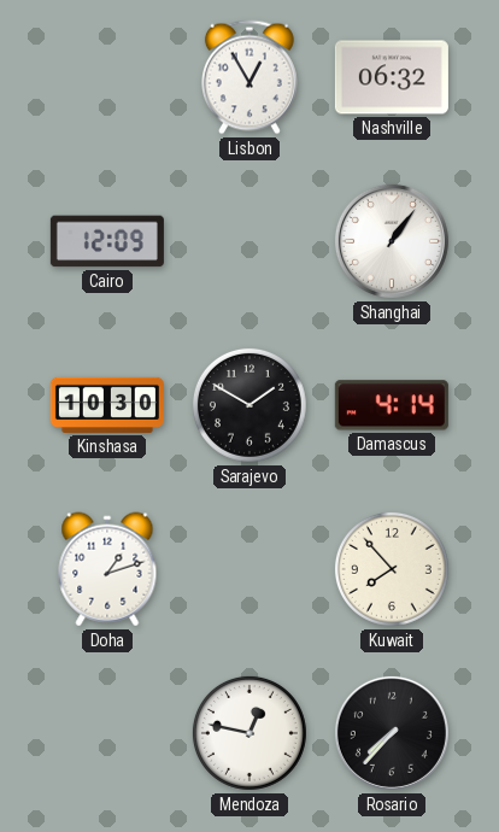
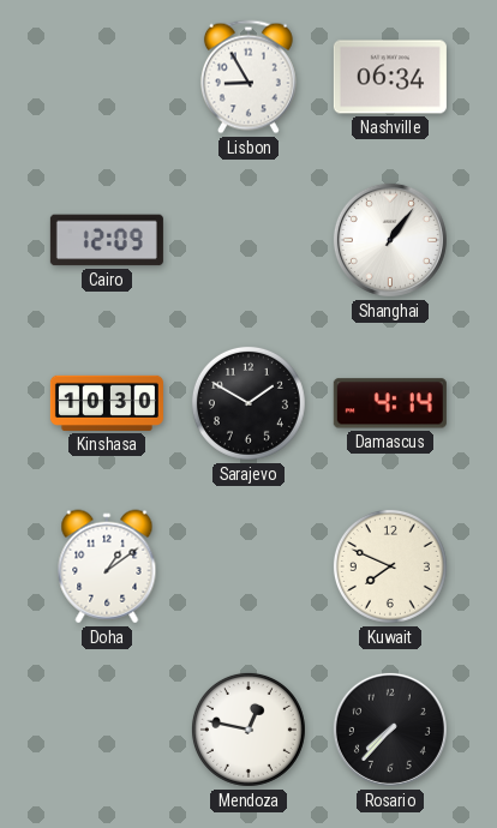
Lisbon: 12:55 -> 8:55 (248, 77)
Nashville: 06:32 -> 06:34 (390, 77)
Doha: 1:12 -> 1:09 (107, 566)
Kuwait: 7:53 -> 7:49 (390, 566)
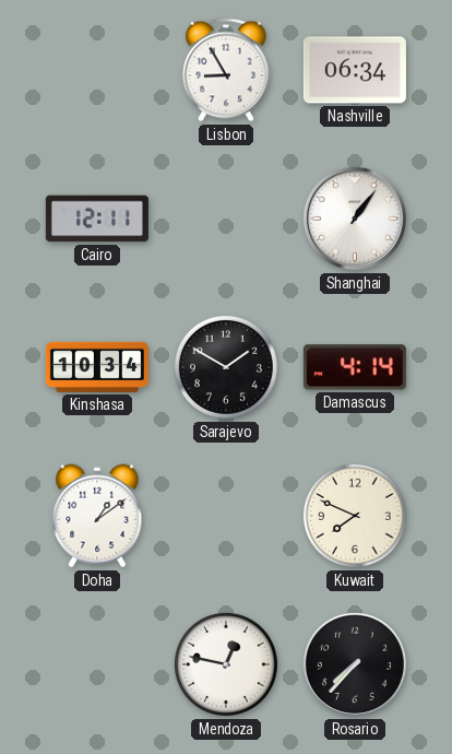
Cairo: 12:09 -> 12:11 (97, 219)
Kinshasa: 10:30 -> 10:34 (97, 367)
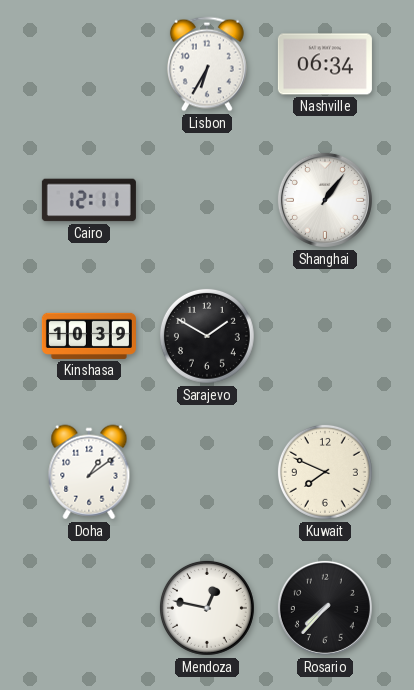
Lisbon: 8:55 -> 6:35 (207, 64)
Kinshasa: 10:34 -> 10:39 (89, 336)
Damascus: 4:14 -> none (355, 367)
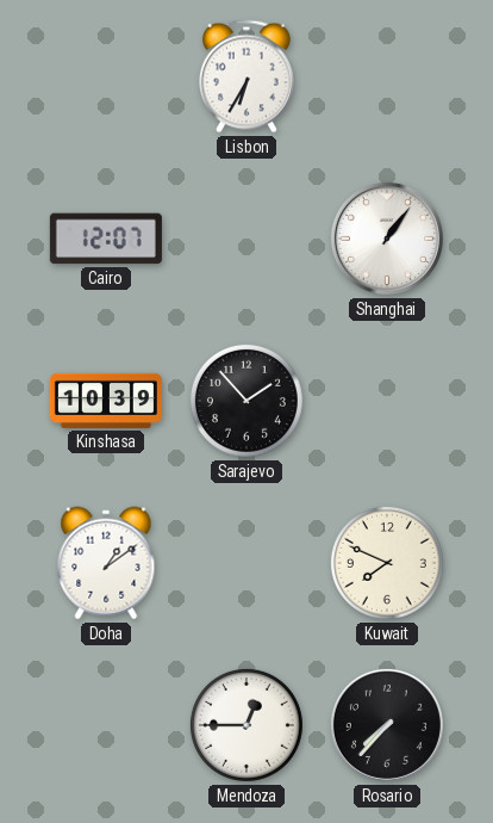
Nashville: 06:34 -> none (325, 64)
Cairo: 12:11 -> 12:07 (106, 239)
Sarajevo: 1:50 -> 1:53 (246, 401)
Mendoza: 12:47 -> 12:45 (246, 725)
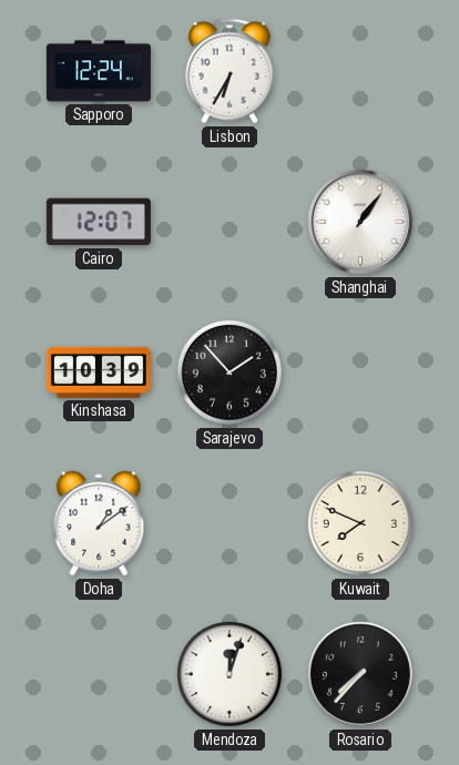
Sapporo: none -> 12:24 (99, 71)
Mendoza: 12:45 -> 12:03 (229, 674)
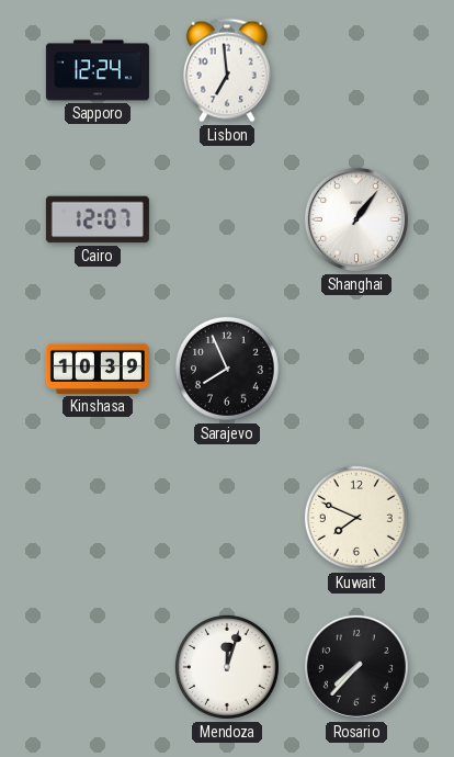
Lisbon: 6:35 -> 6:59 (227, 70)
Sarajevo: 1:53 -> 7:56 (227, 369)
Doha: 1:09 -> none (99, 523)
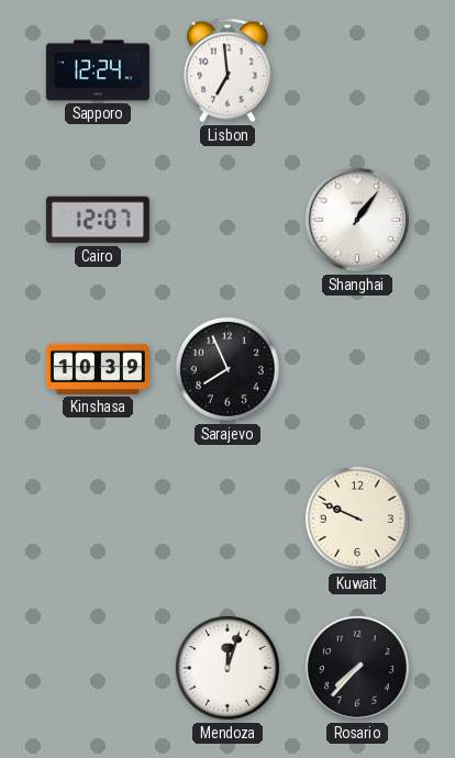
Kuwait: 7:49 -> 9:49 (357, 519)
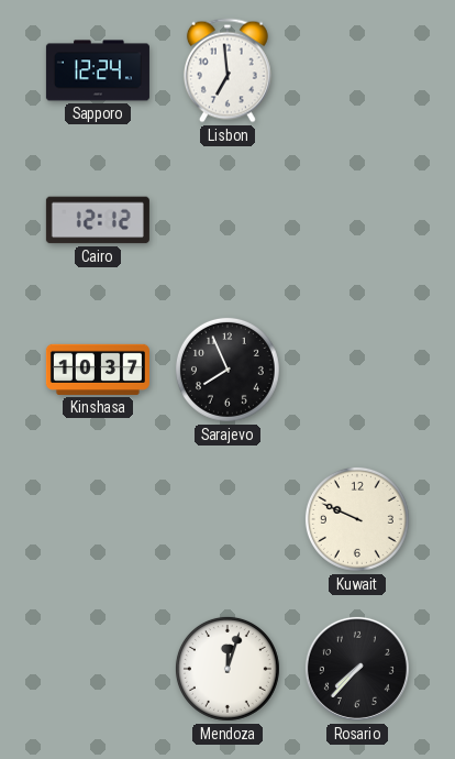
Cairo: 12:07 -> 12:12 (98, 220)
Shanghai: 1:06 -> none (357, 220)
Kinshasa: 10:39 -> 10:37 (98, 370)
